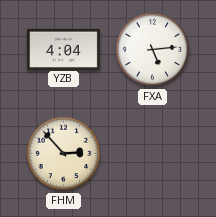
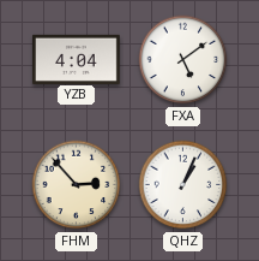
FXA: 5:14 -> 5:09 (183, 60)
QHZ: none -> 1:04 (183, 185)
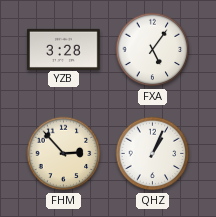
YZB: 4:04 -> 3:28 (64, 49)
FXA: 5:09 -> 5:06 (153, 50)
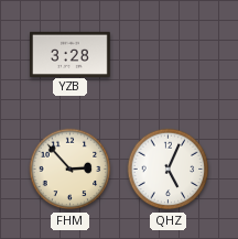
FXA: 5:06 -> none (153, 50)
QHZ: 1:04 -> 5:04 (169, 170)
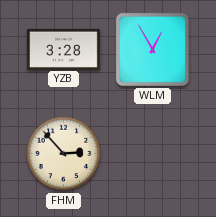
WLM: none -> 12:55 (152, 49)
QHZ: 5:04 -> none (169, 170)
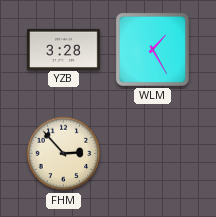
WLM: 12:55 -> 1:25 (152, 49)
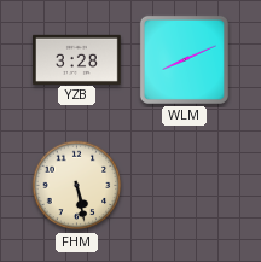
WLM: 1:25 -> 8:11 (184, 59)
FHM: 2:53 -> 5:28 (77, 186)
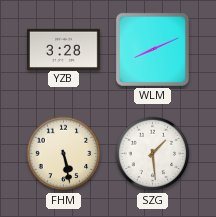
SZG: none -> 1:29 (153, 154)
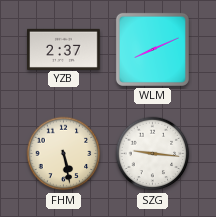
YZB: 3:28 -> 2:37 (64, 49)
SZG: 1:29 -> 9:16 (153, 154)
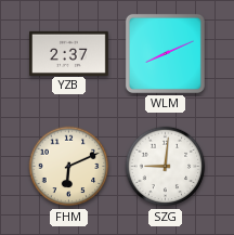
FHM: 5:28 -> 6:11 (69, 167)
SZG: 9:16 -> 9:01 (166, 167)
